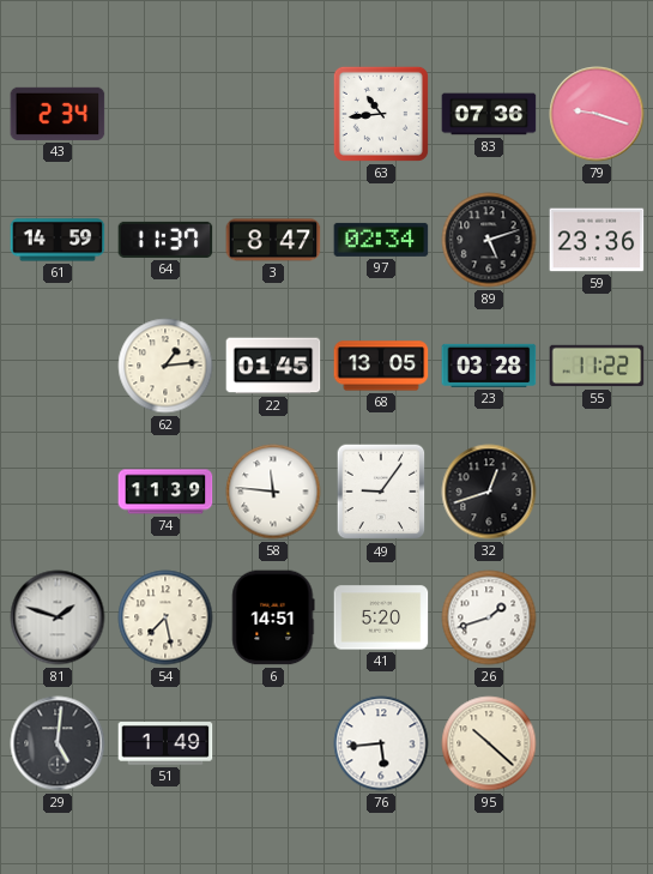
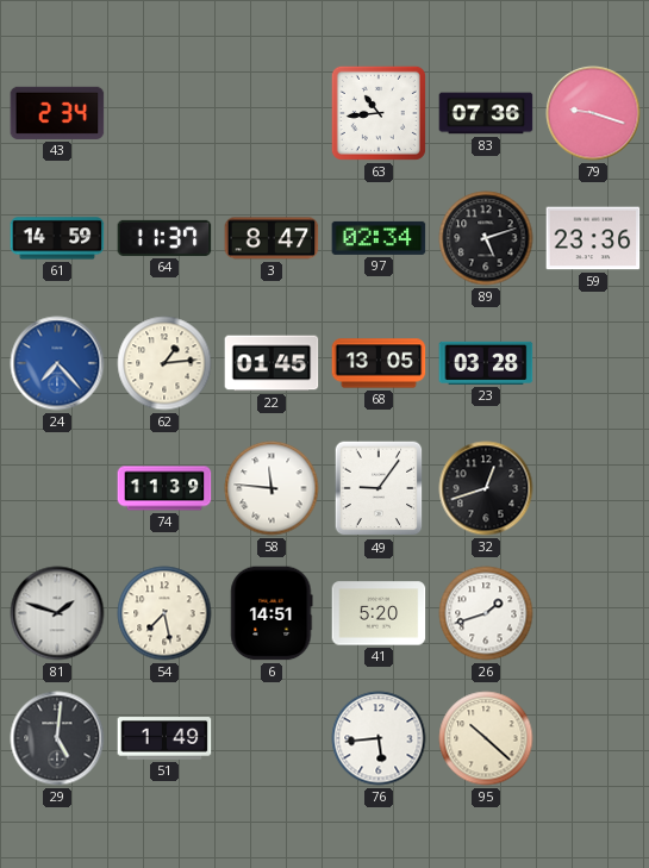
24: none -> 7:23 (57, 363)
55: 11:22 -> none (597, 366)
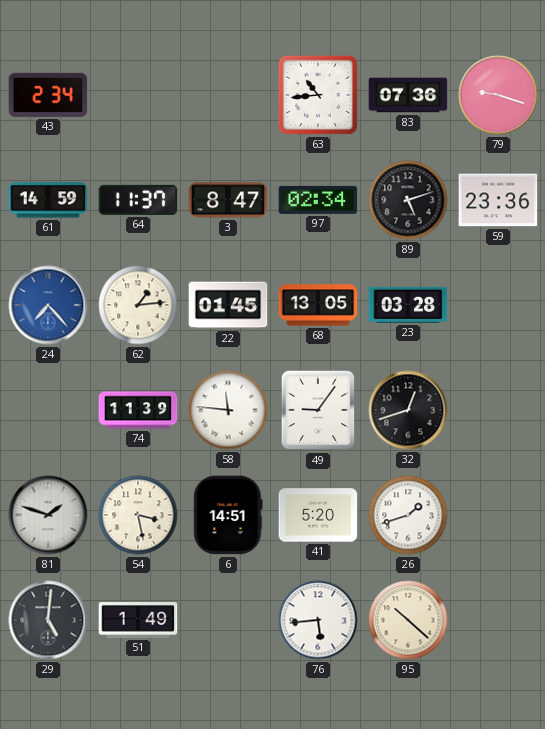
54: 7:28 -> 3:28 (138, 515)
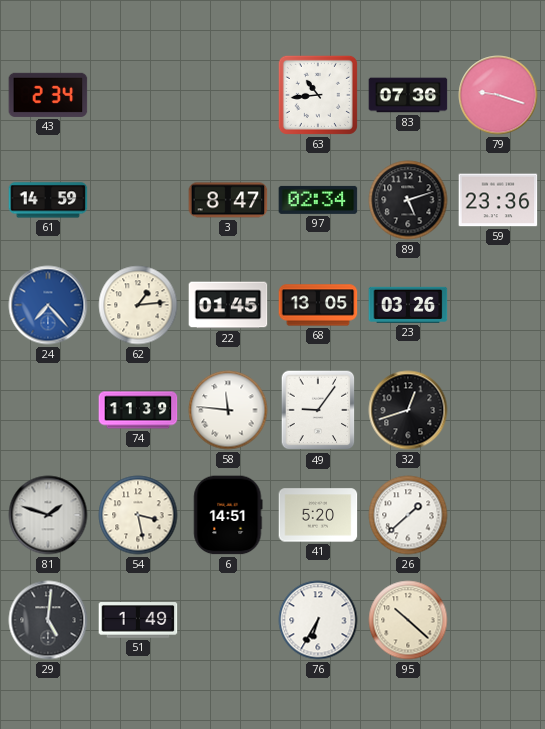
64: 11:37 -> none (138, 200)
23: 03:28 -> 03:26 (408, 305)
26: 1:42 -> 1:38 (408, 515)
76: 5:44 -> 6:35 (318, 620)
